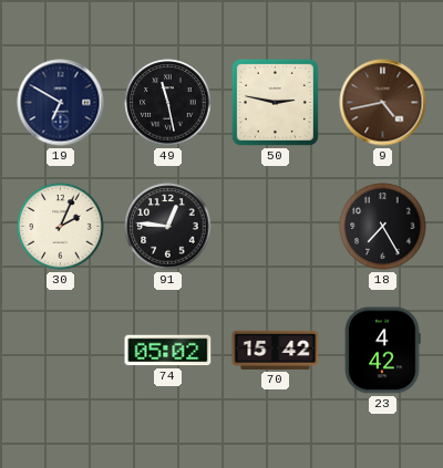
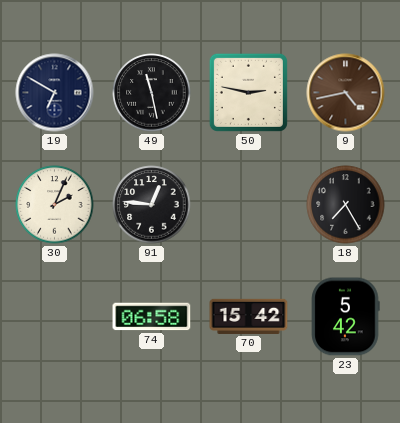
74: 05:02 -> 06:58 (152, 317)
23: 4:42 -> 5:42 (345, 317)
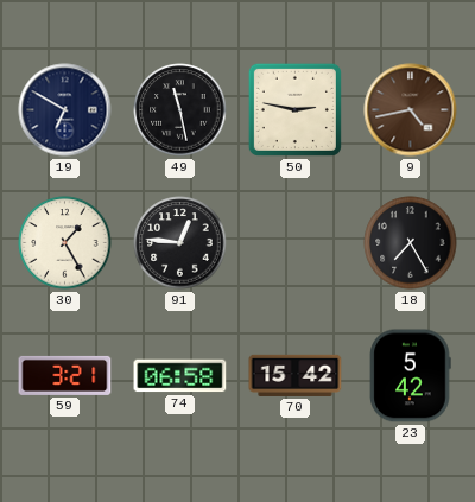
30: 2:04 -> 1:25 (65, 243)
59: none -> 3:21 (65, 375)
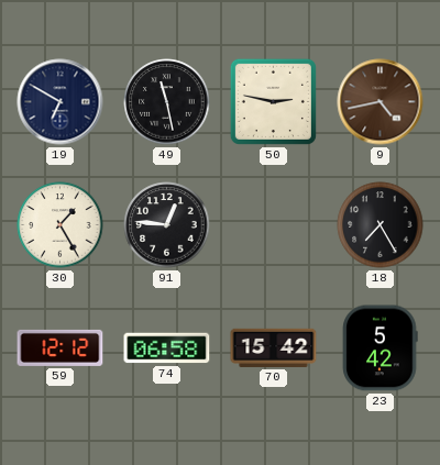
59: 3:21 -> 12:12 (61, 347)
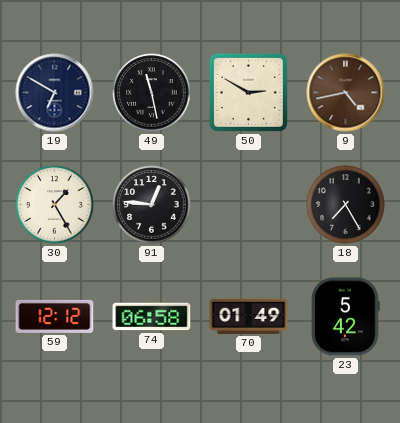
50: 2:47 -> 2:50 (248, 92)
70: 15:42 -> 01:49 (249, 316)
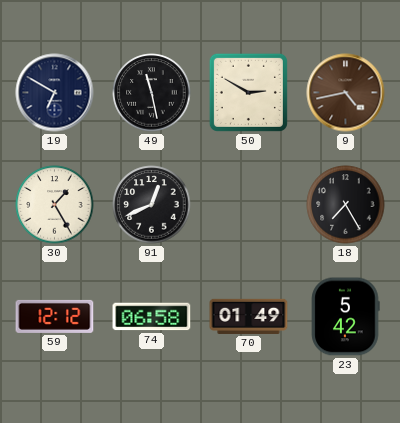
91: 12:46 -> 12:41 (152, 205)
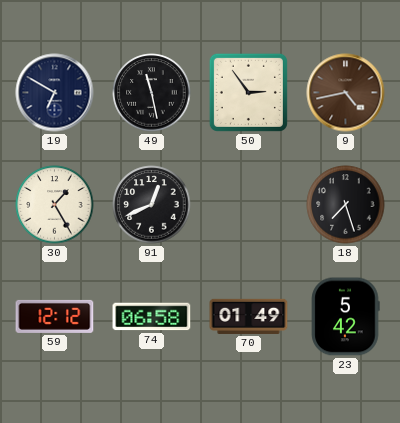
50: 2:50 -> 2:54 (248, 92)
18: 7:25 -> 7:27 (346, 205)
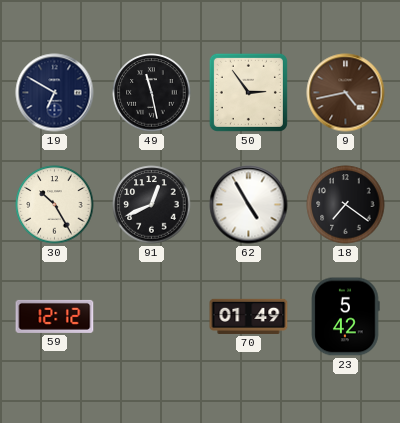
30: 1:25 -> 10:25 (55, 205)
62: none -> 4:55 (249, 205)
18: 7:27 -> 7:21 (346, 205)
74: 06:58 -> none (152, 317)
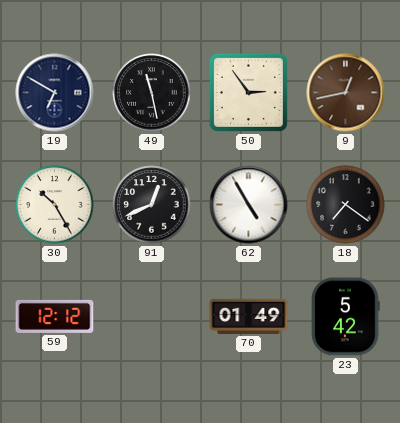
9: 4:43 -> 12:43 (346, 93)
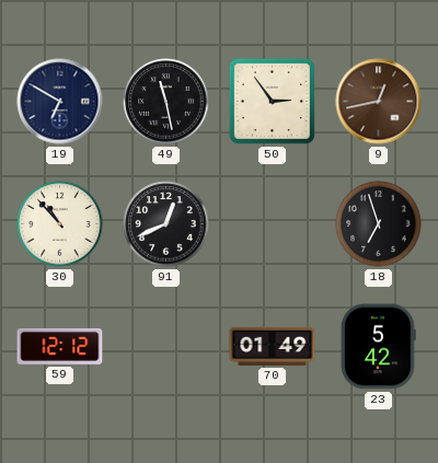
30: 10:25 -> 10:53 (60, 224)
62: 4:55 -> none (249, 205)
18: 7:21 -> 6:57 (379, 224)
